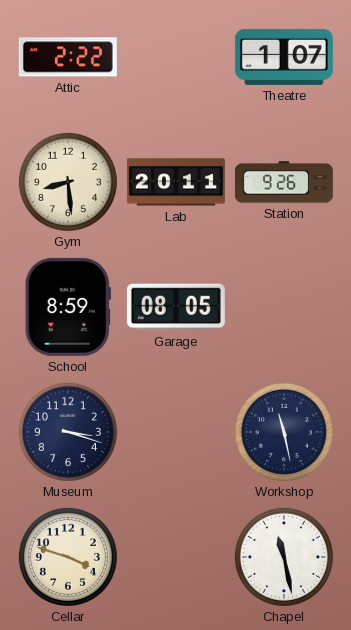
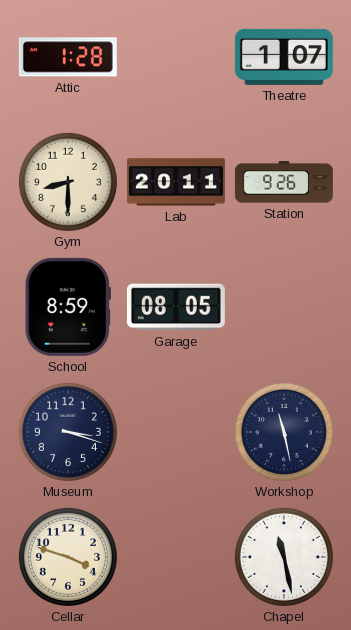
Attic: 2:22 -> 1:28 (68, 57)
Gym: 8:29 -> 8:30 (68, 182)
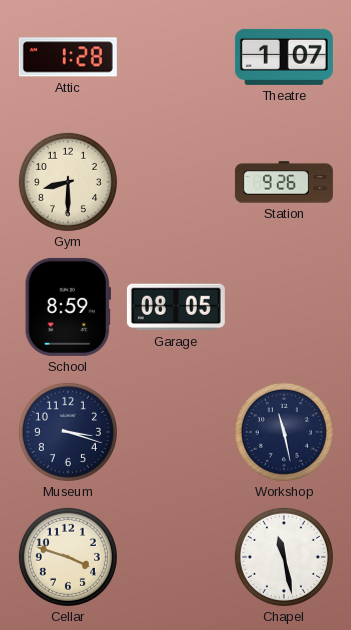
Lab: 20:11 -> none (176, 182)
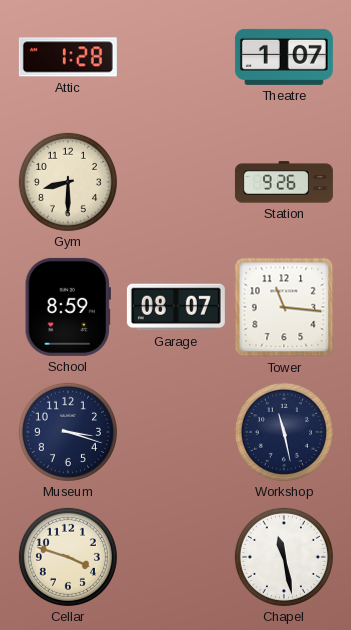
Garage: 08:05 -> 08:07 (176, 307)
Tower: none -> 11:16 (284, 307)
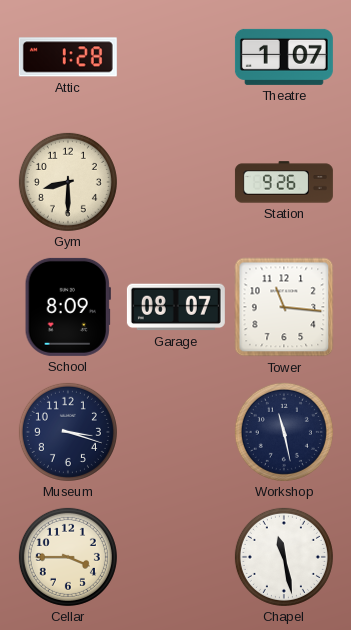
School: 8:59 -> 8:09 (68, 307)
Cellar: 3:48 -> 3:45 (68, 557)
